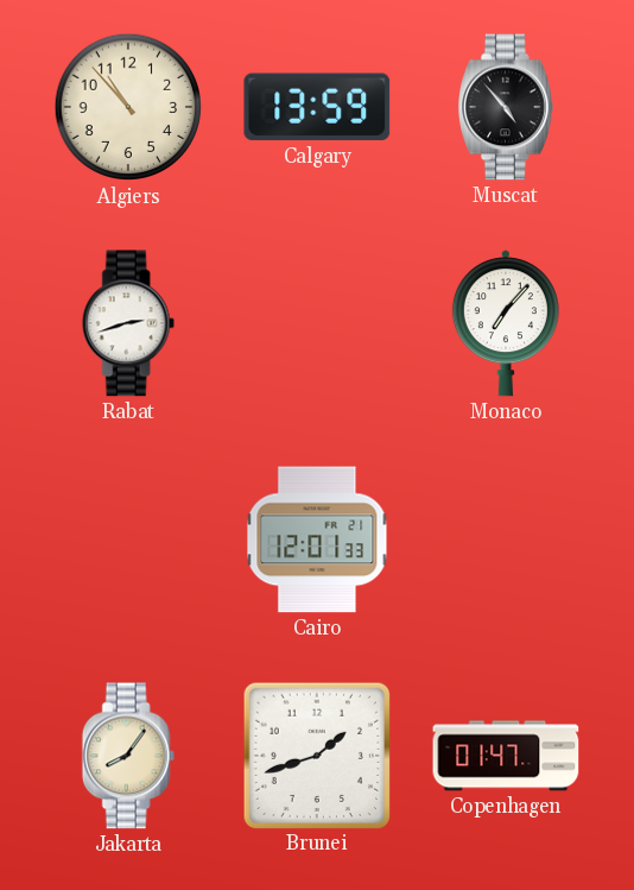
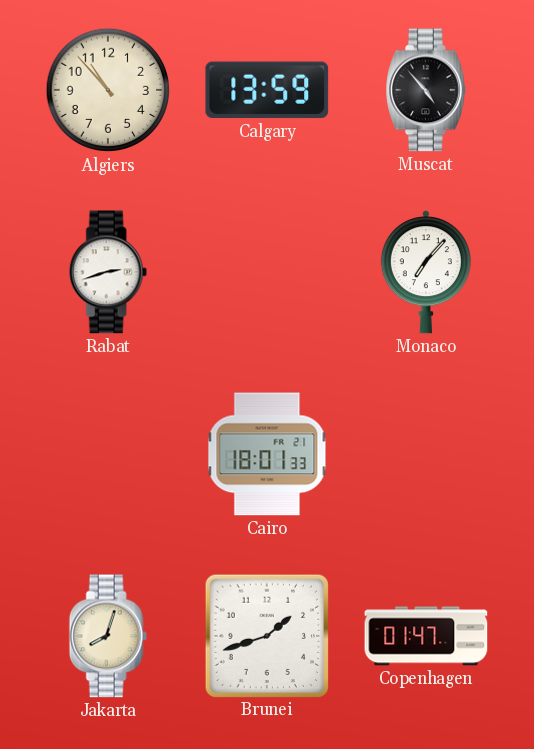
Cairo: 12:01 -> 18:01 (267, 454)
Jakarta: 8:06 -> 8:03 (108, 636)
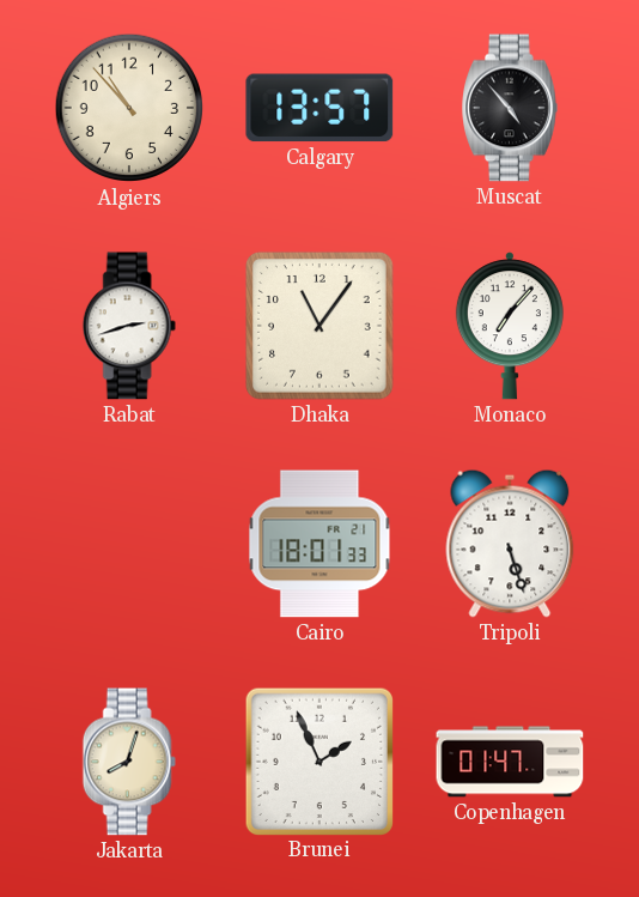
Calgary: 13:59 -> 13:57 (319, 108)
Dhaka: none -> 11:06 (321, 327)
Tripoli: none -> 5:27 (510, 544)
Brunei: 1:42 -> 1:56 (318, 760)
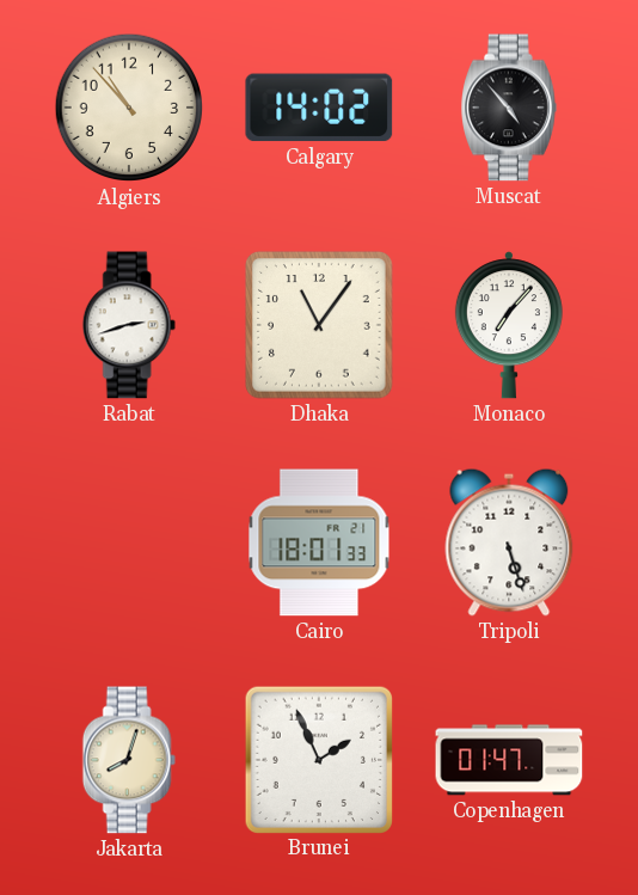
Calgary: 13:57 -> 14:02 (319, 108)
